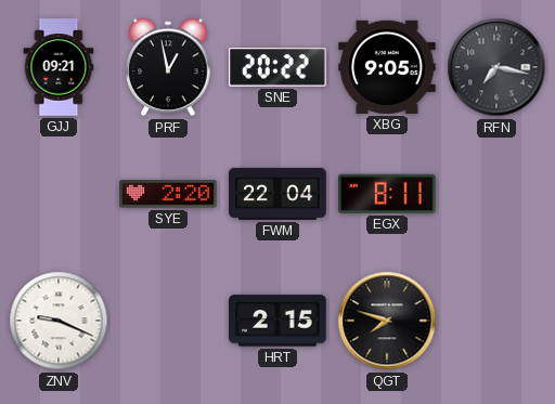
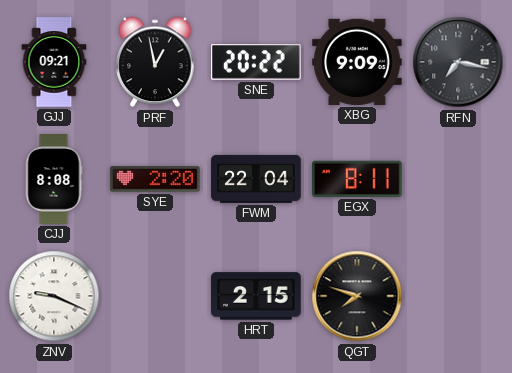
XBG: 9:05 -> 9:09 (357, 62)
CJJ: none -> 8:08 (54, 179)
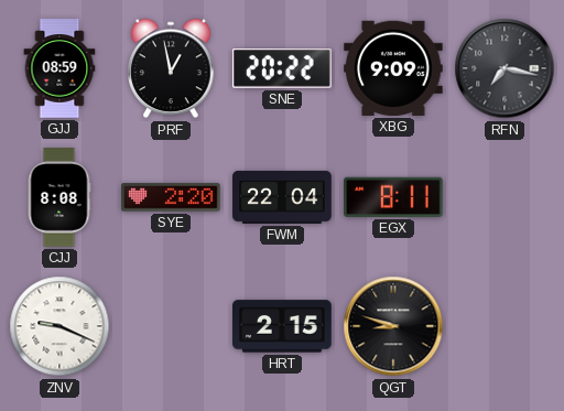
GJJ: 09:21 -> 08:59 (59, 68)
QGT: 7:48 -> 8:48 (393, 326)
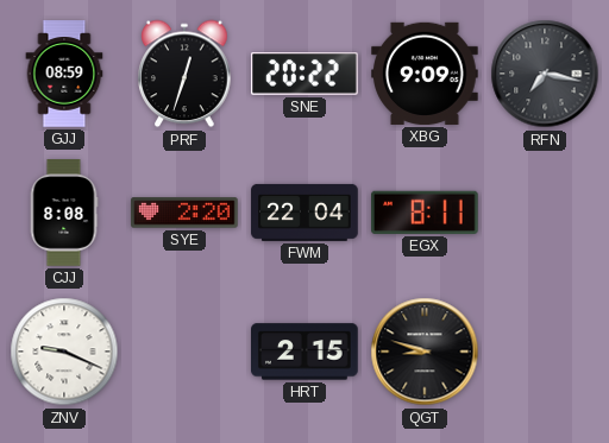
PRF: 12:58 -> 12:33 (184, 74)
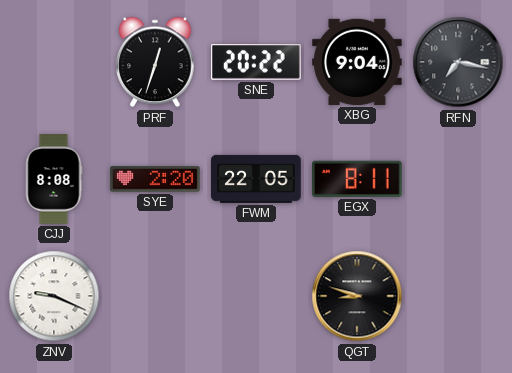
GJJ: 08:59 -> none (64, 74)
XBG: 9:09 -> 9:04 (357, 62)
FWM: 22:04 -> 22:05 (256, 179)
HRT: 2:15 -> none (306, 352)
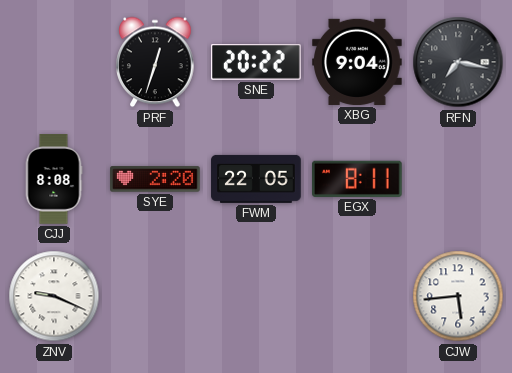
QGT: 8:48 -> none (357, 296)
CJW: none -> 5:44 (458, 296)
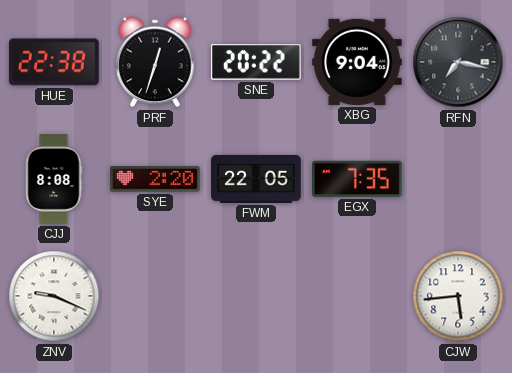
HUE: none -> 22:38 (54, 62)
EGX: 8:11 -> 7:35 (358, 179)
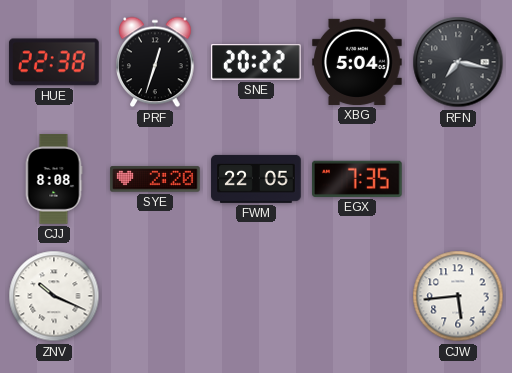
XBG: 9:04 -> 5:04 (357, 62)
ZNV: 9:19 -> 10:19 (54, 296)
